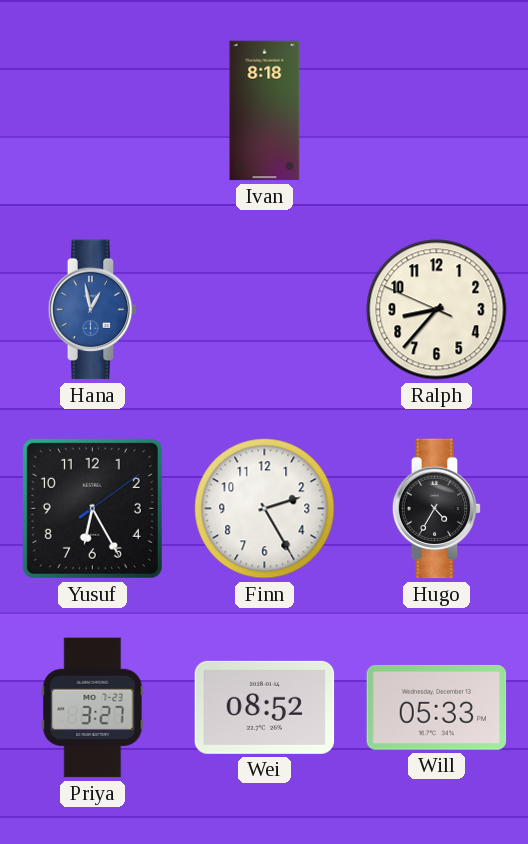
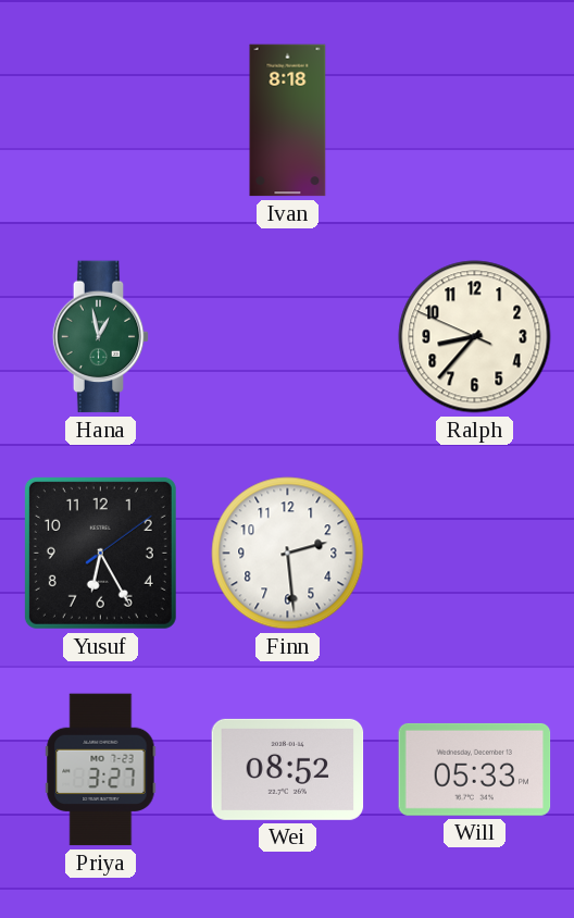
Hana dial: blue -> green (101, 337)
Finn: 2:25 -> 2:29 (288, 554)
Hugo: 4:35 -> none (437, 509)
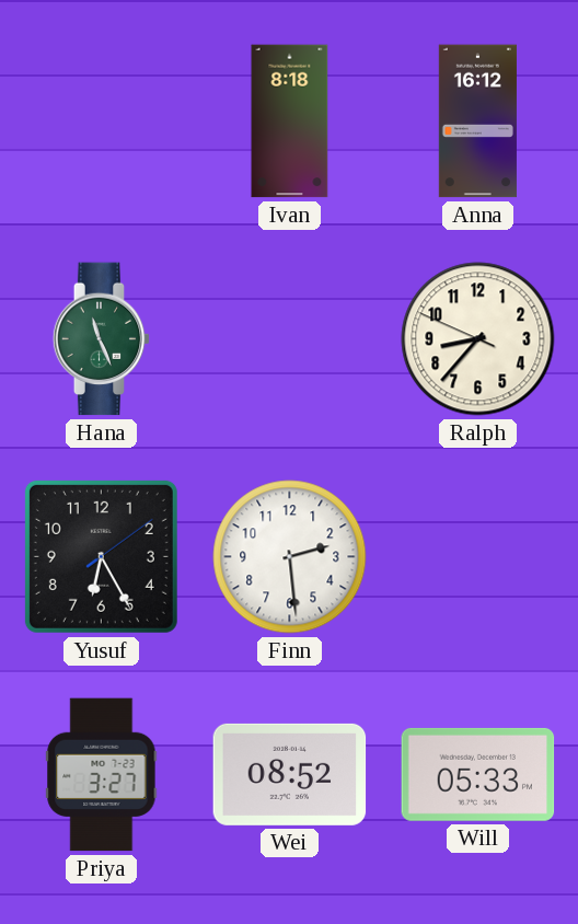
Anna: none -> 16:12 (477, 122)
Hana: 12:58 -> 11:26 (102, 339)
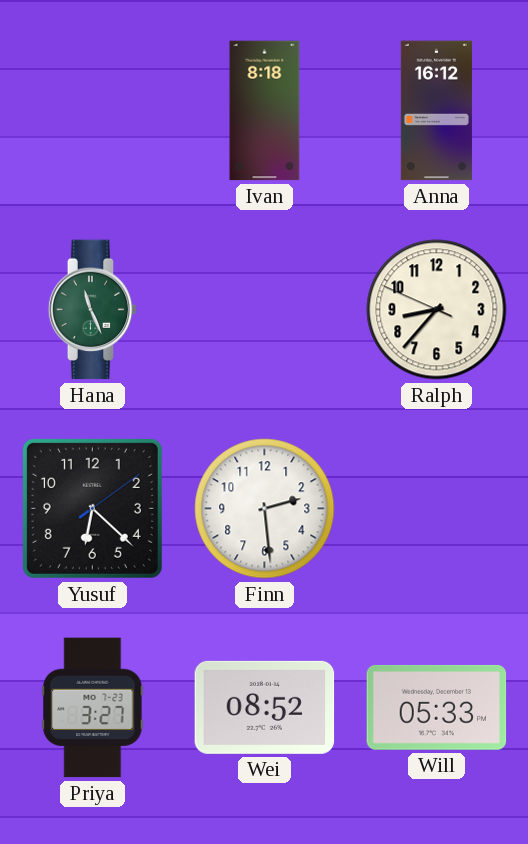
Yusuf: 6:25 -> 6:22 (92, 508)
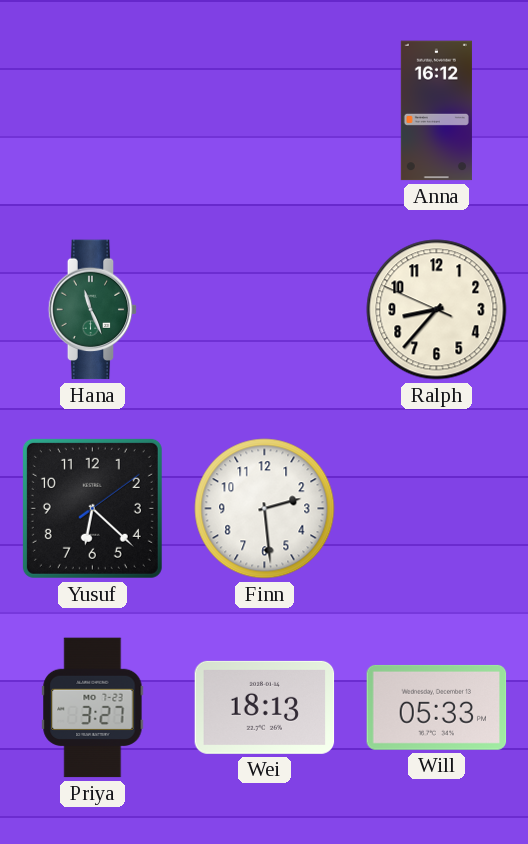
Ivan: 8:18 -> none (265, 111)
Wei: 08:52 -> 18:13 (265, 707)
